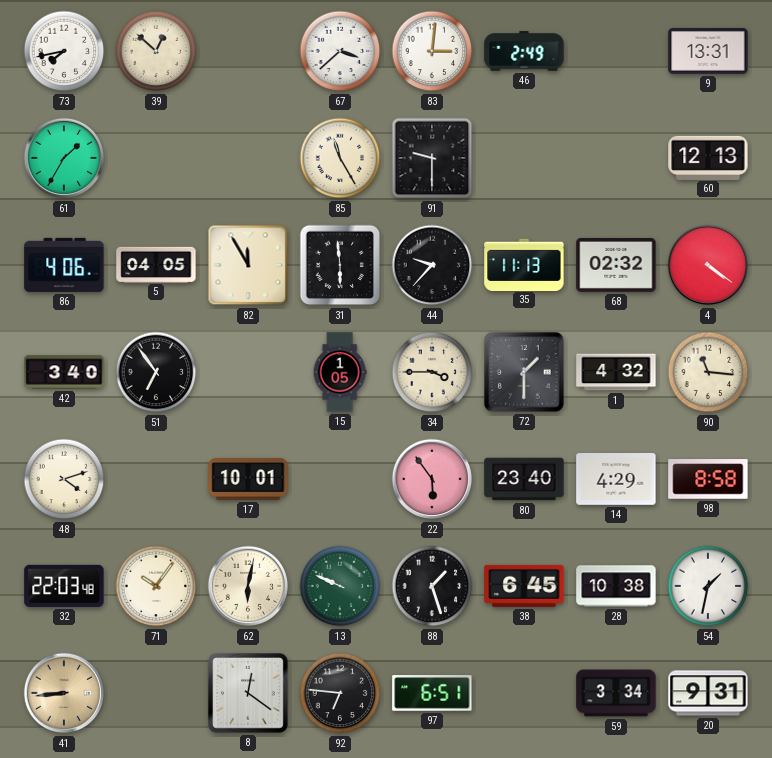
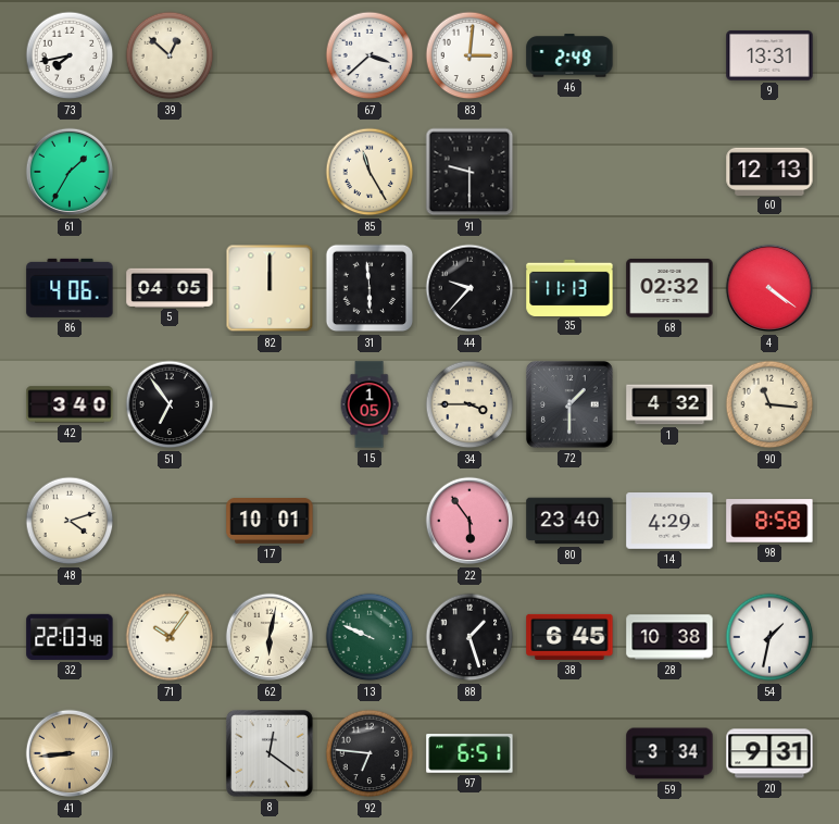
82: 11:55 -> 12:00 (270, 288)
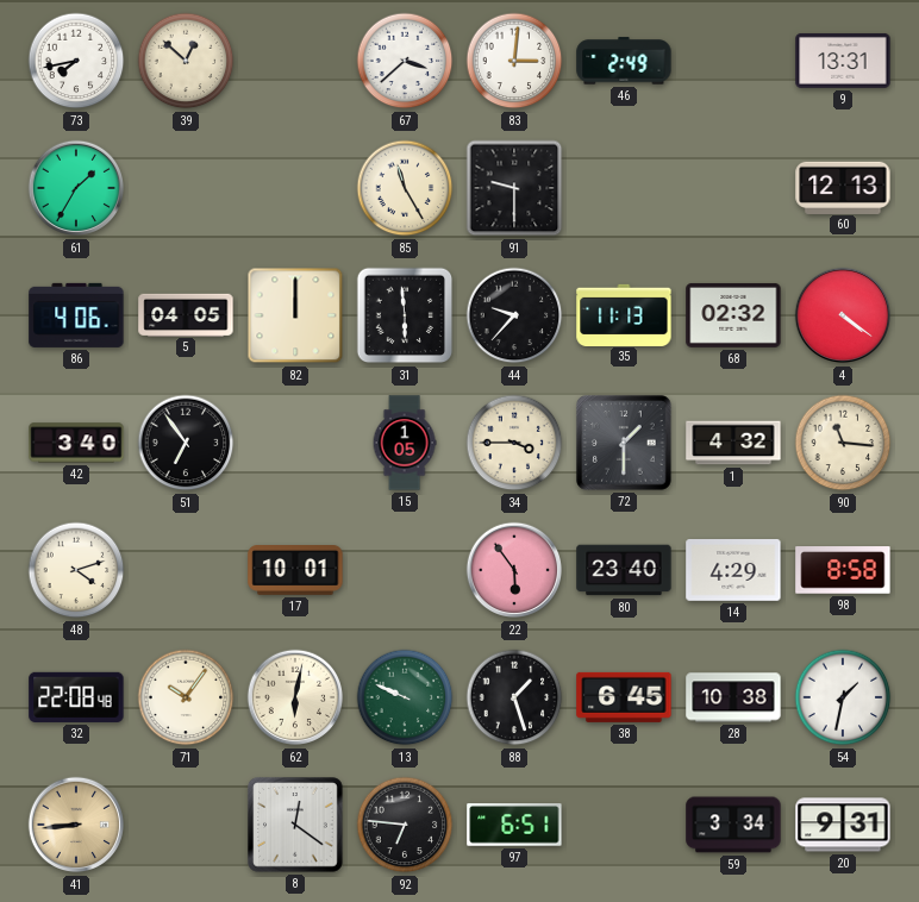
32: 22:03 -> 22:08 (76, 697)
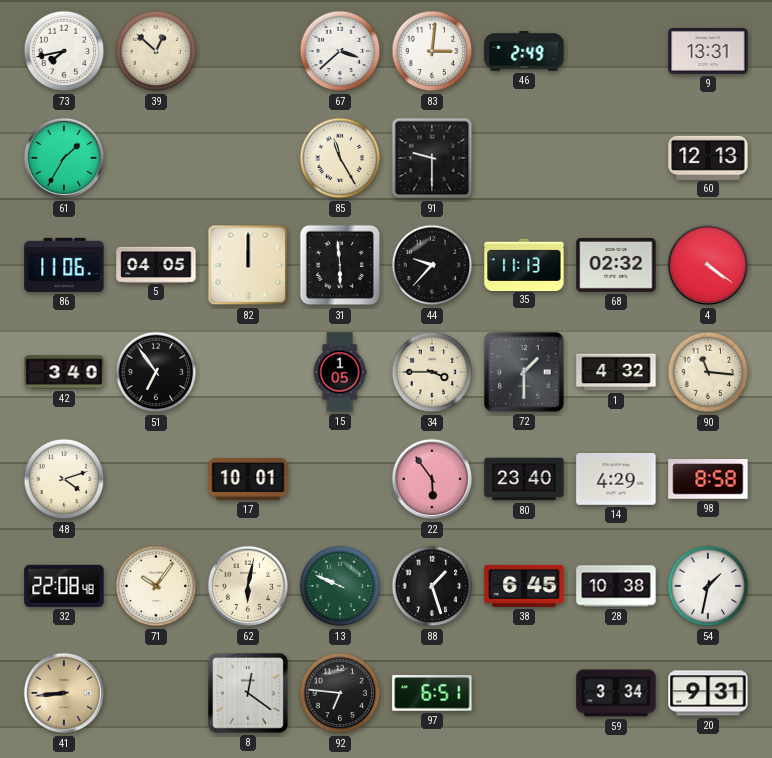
86: 4:06 -> 11:06 (64, 265)
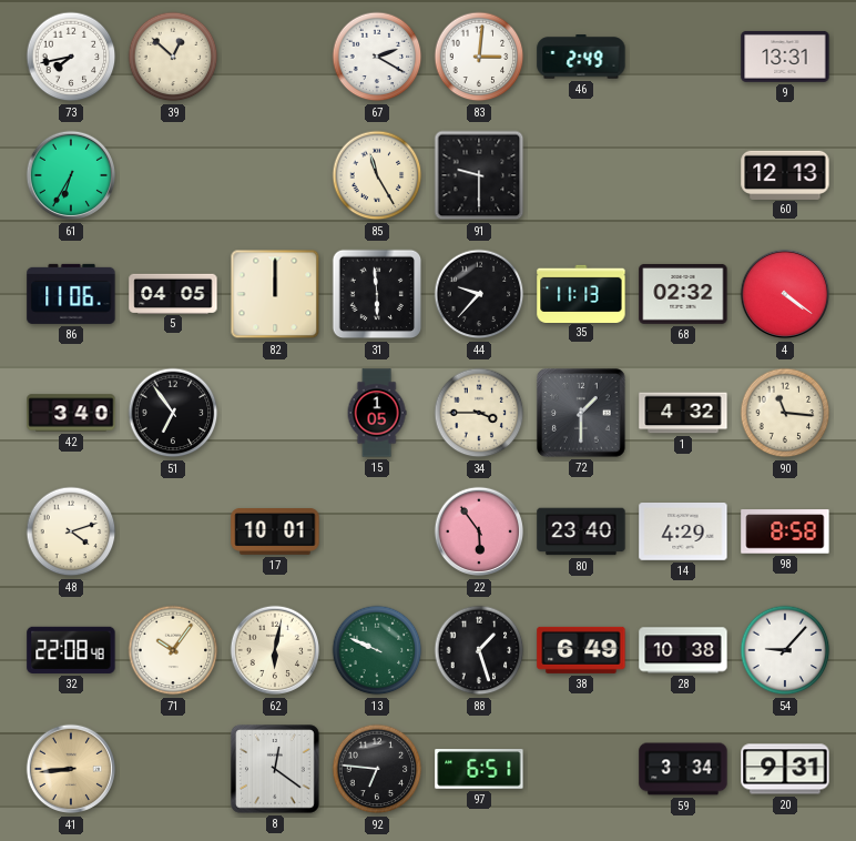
67: 3:38 -> 2:20 (377, 57)
61: 1:35 -> 6:35 (71, 175)
38: 6:45 -> 6:49 (581, 650)
54: 1:32 -> 9:07 (785, 650)
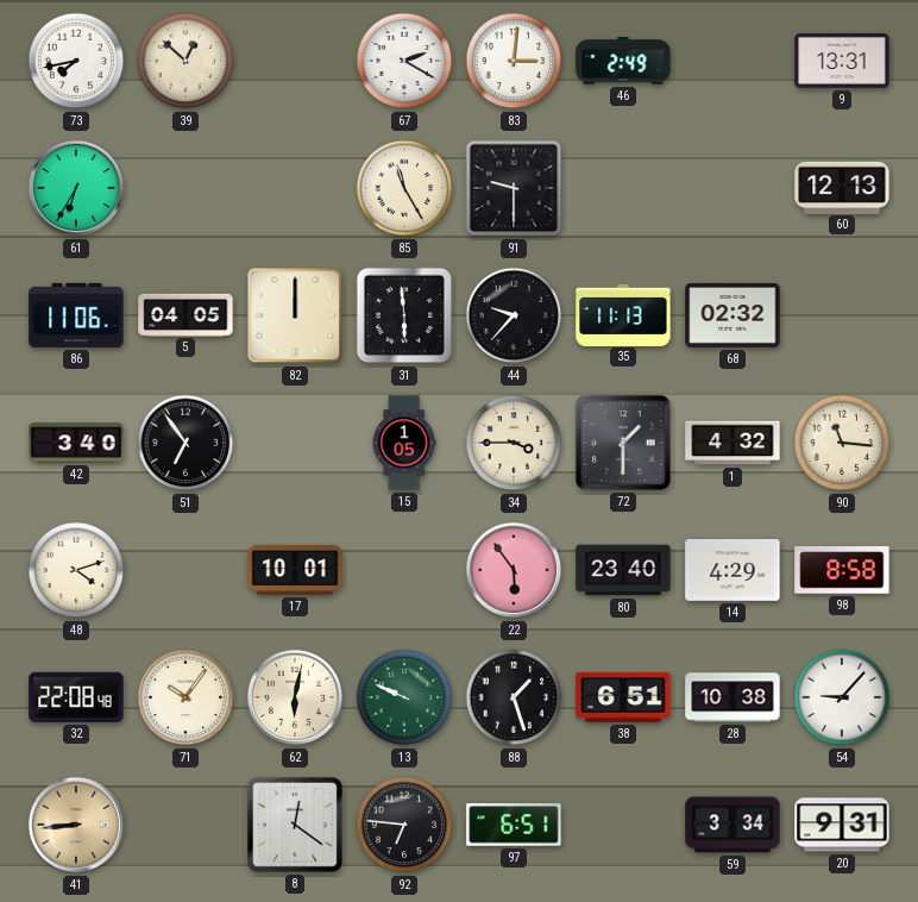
4: 4:21 -> none (785, 294)
38: 6:49 -> 6:51 (623, 697)
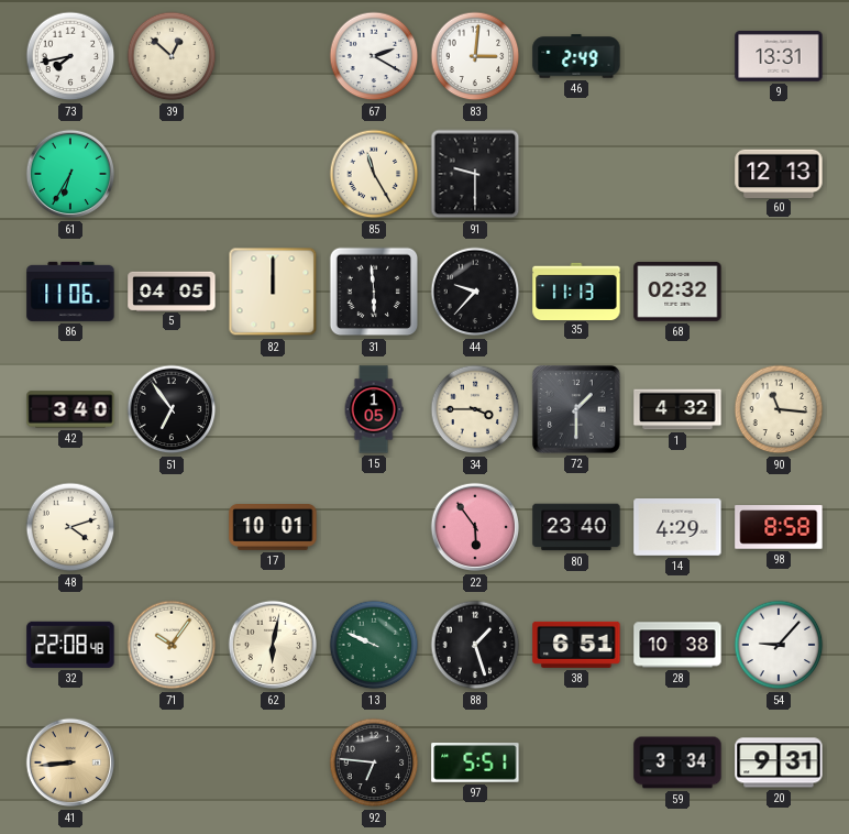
8: 12:21 -> none (295, 825)
97: 6:51 -> 5:51 (475, 762)
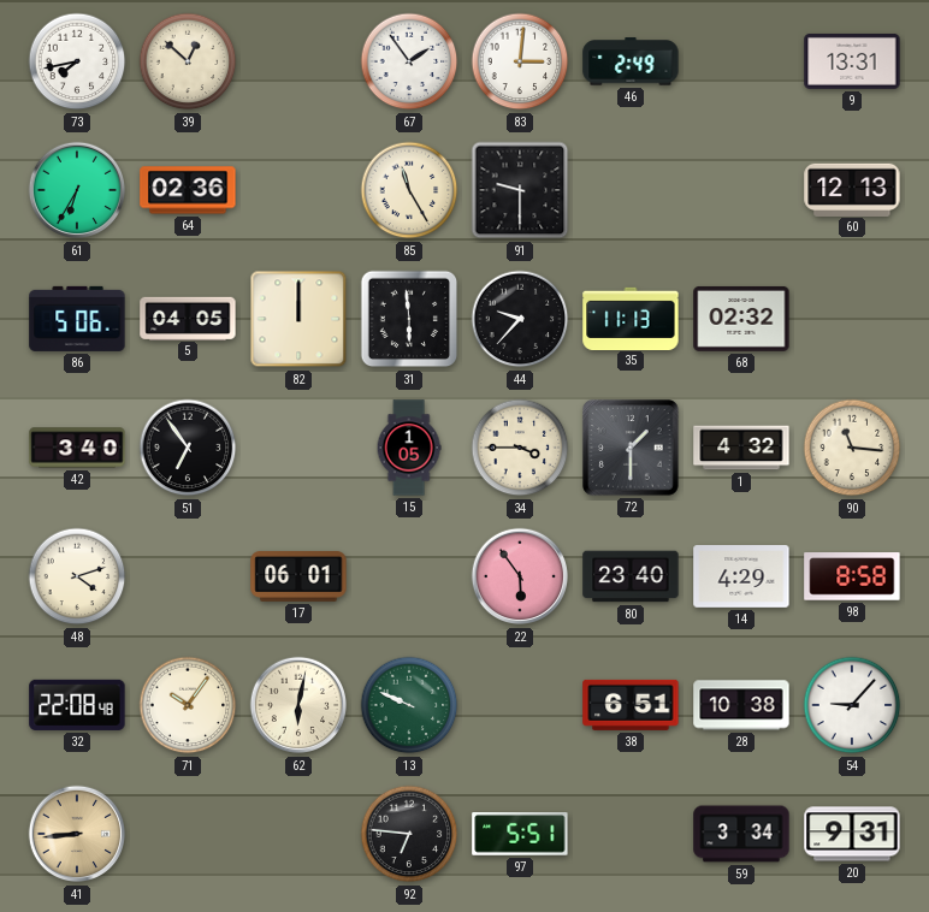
67: 2:20 -> 1:54 (409, 61)
64: none -> 02:36 (188, 190)
86: 11:06 -> 5:06 (77, 319)
17: 10:01 -> 06:01 (298, 578)
88: 1:27 -> none (475, 645)
